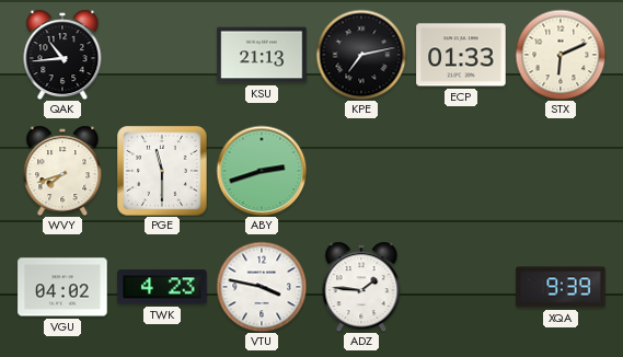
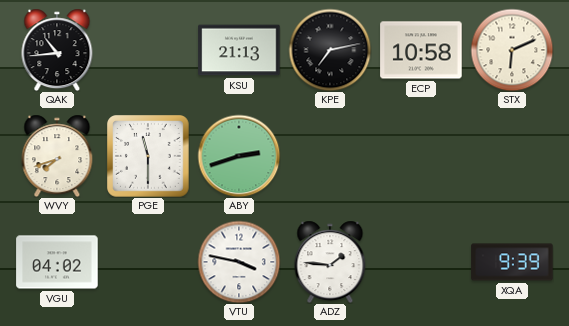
ECP: 01:33 -> 10:58 (421, 50)
TWK: 4:23 -> none (162, 287)
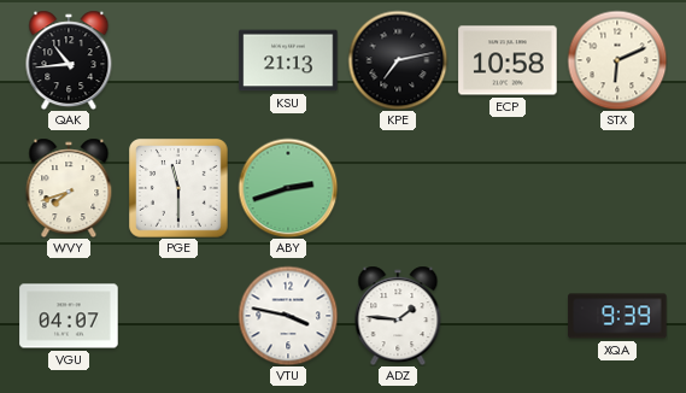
VGU: 04:02 -> 04:07 (69, 316)
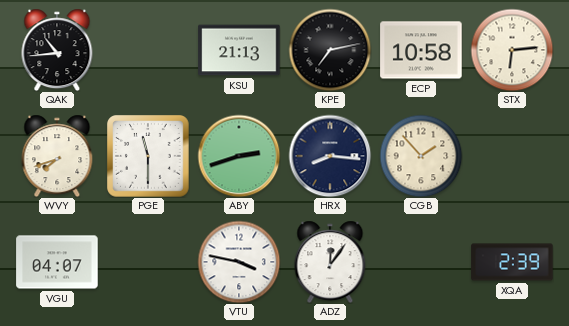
STX: 6:11 -> 6:14 (512, 50)
HRX: none -> 8:16 (330, 156)
CGB: none -> 1:53 (421, 156)
ADZ: 1:46 -> 12:06 (330, 262)
XQA: 9:39 -> 2:39 (512, 262)
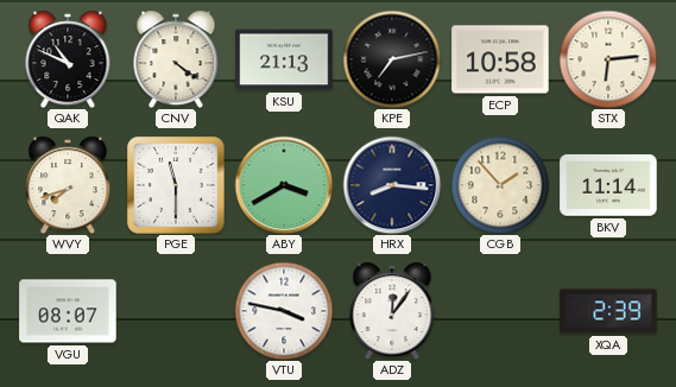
QAK: 10:44 -> 10:49 (68, 59)
CNV: none -> 4:21 (176, 59)
ABY: 2:42 -> 3:40 (284, 185)
BKV: none -> 11:14 (608, 185)
VGU: 04:07 -> 08:07 (68, 311)
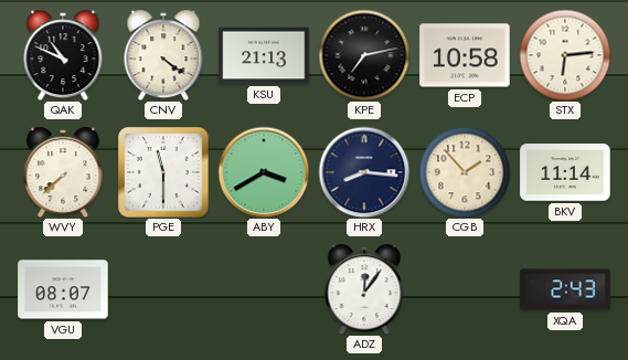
WVY: 7:42 -> 7:38 (63, 172)
VTU: 3:47 -> none (284, 311)
XQA: 2:39 -> 2:43 (565, 289)
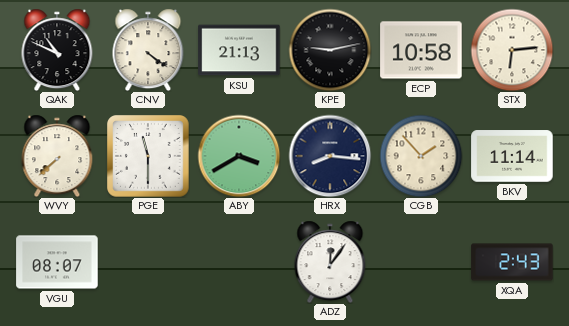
KPE: 7:13 -> 9:13 (330, 50)
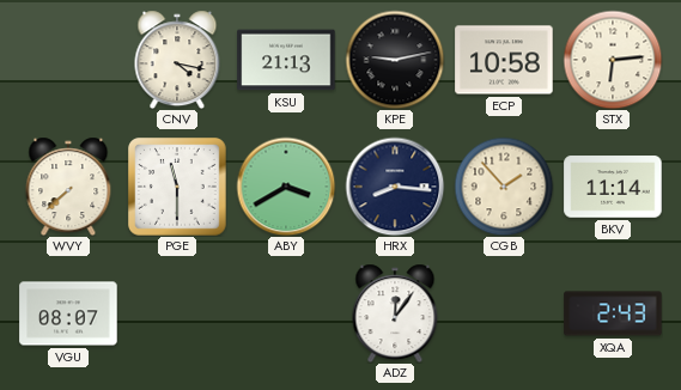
QAK: 10:49 -> none (57, 50)
CNV: 4:21 -> 4:17 (177, 60)
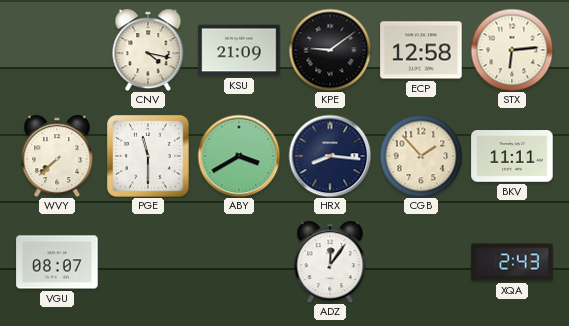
KSU: 21:13 -> 21:09 (239, 50)
KPE: 9:13 -> 9:09 (330, 50)
ECP: 10:58 -> 12:58 (421, 50)
BKV: 11:14 -> 11:11 (512, 156)
